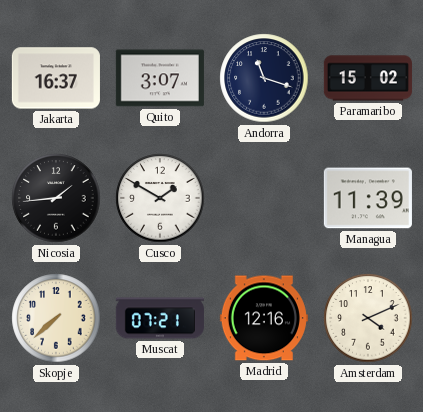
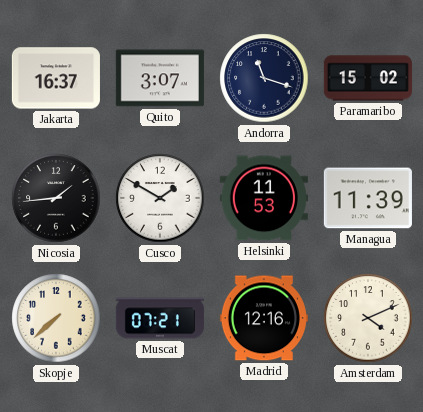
Helsinki: none -> 11:53 (264, 198)
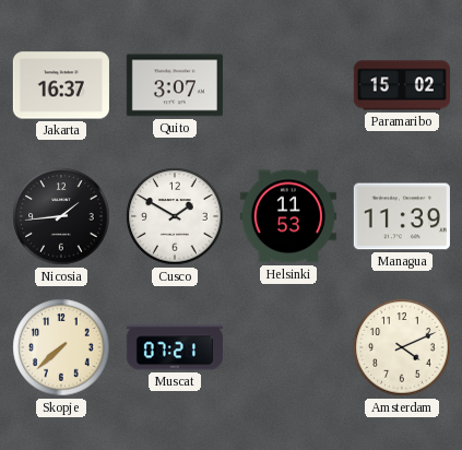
Andorra: 11:18 -> none (264, 78)
Madrid: 12:16 -> none (264, 318)
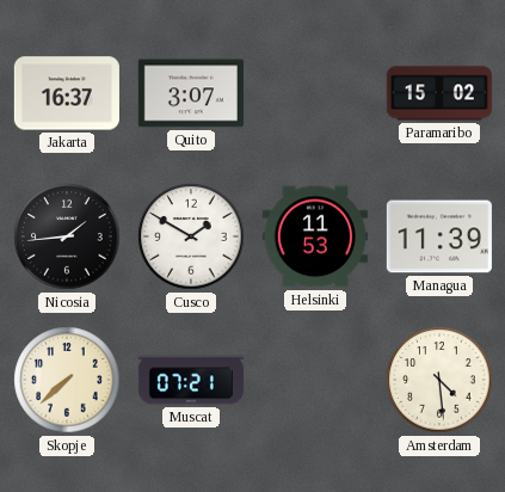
Amsterdam: 4:11 -> 4:29 (439, 380)
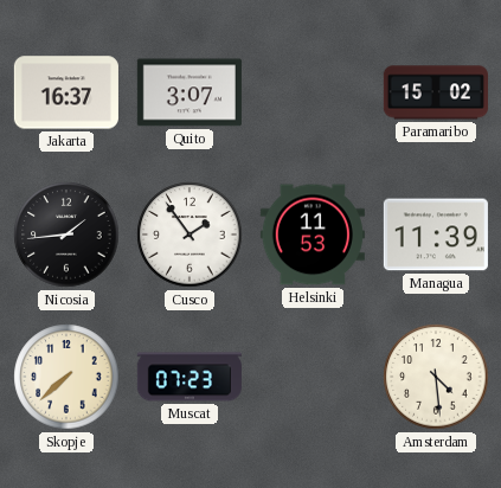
Cusco: 1:50 -> 1:54 (190, 235)
Muscat: 07:21 -> 07:23 (190, 377)
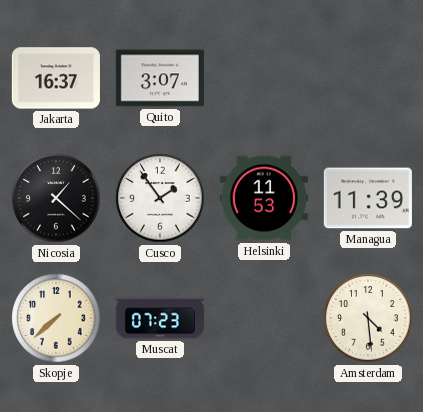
Paramaribo: 15:02 -> none (436, 92)
Nicosia: 1:44 -> 1:22 (56, 198)
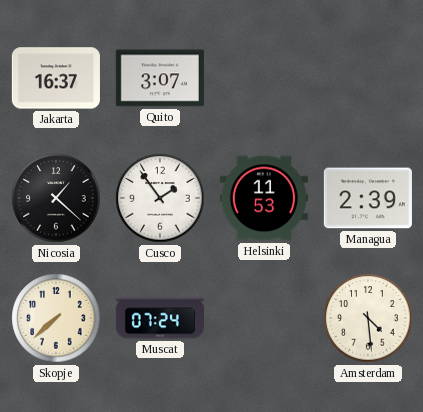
Managua: 11:39 -> 2:39 (368, 198)
Muscat: 07:23 -> 07:24 (160, 318)
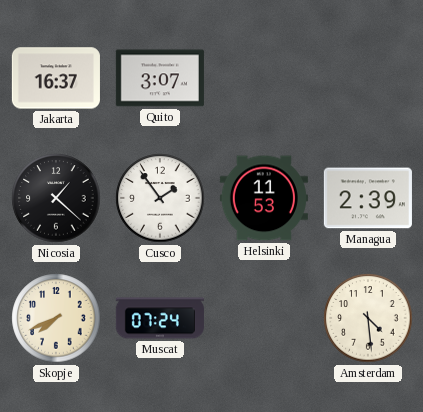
Skopje: 7:38 -> 7:41 (56, 318)
